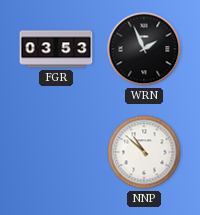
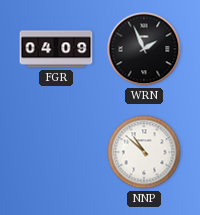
FGR: 03:53 -> 04:09 (56, 49)
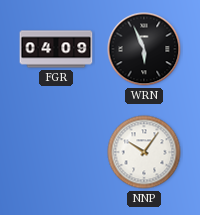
WRN: 1:56 -> 5:56 (144, 49)
NNP: 10:52 -> 10:06 (144, 152)
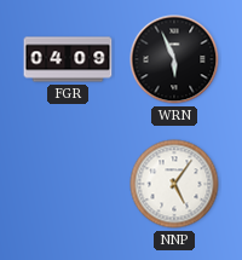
NNP: 10:06 -> 5:06 (174, 184)
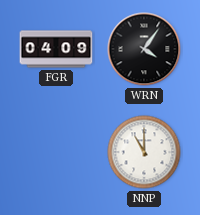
WRN: 5:56 -> 4:06 (144, 49)
NNP: 5:06 -> 11:00 (144, 152)
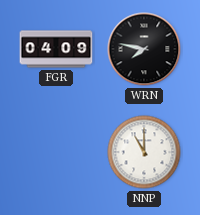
WRN: 4:06 -> 7:47 (144, 49)
